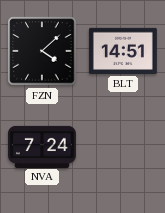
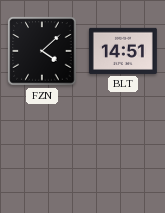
NVA: 7:24 -> none (42, 146)
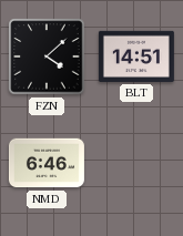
NMD: none -> 6:46 (47, 163)
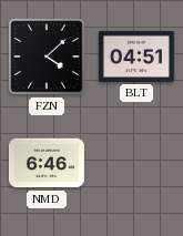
BLT: 14:51 -> 04:51 (136, 57)
